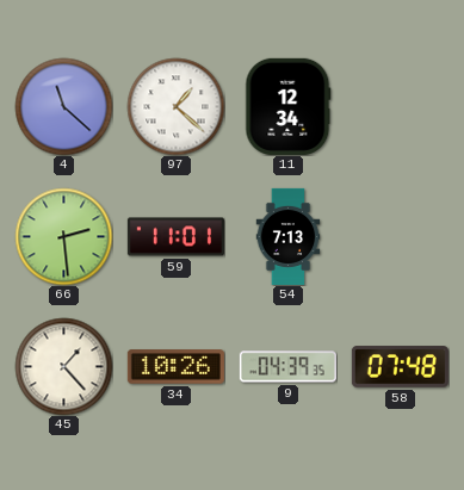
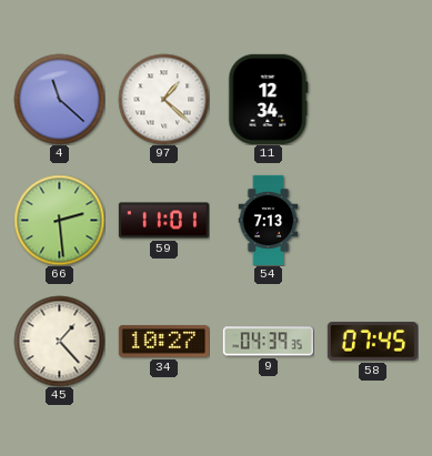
34: 10:26 -> 10:27 (163, 342)
58: 07:48 -> 07:45 (372, 342)
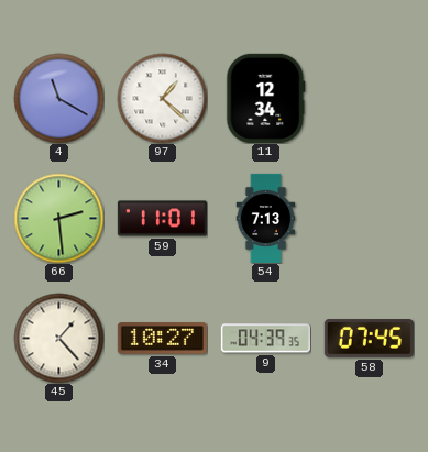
4: 11:22 -> 11:20 (58, 98)
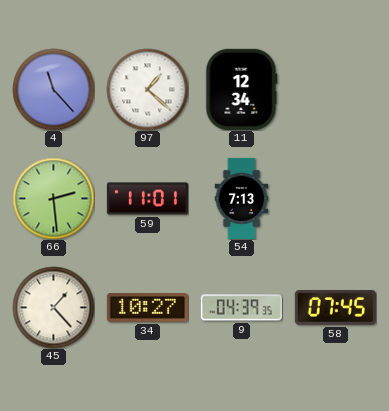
4: 11:20 -> 11:23 (53, 89)
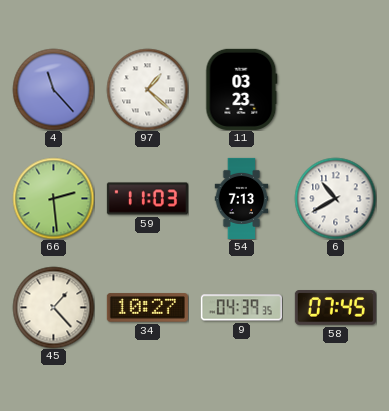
11: 12:34 -> 03:23 (242, 89)
59: 11:01 -> 11:03 (147, 199)
6: none -> 10:40 (335, 198)
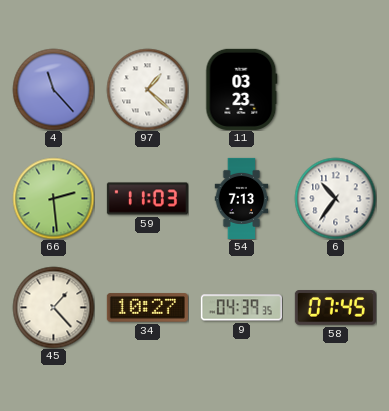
6: 10:40 -> 10:36 (335, 198)
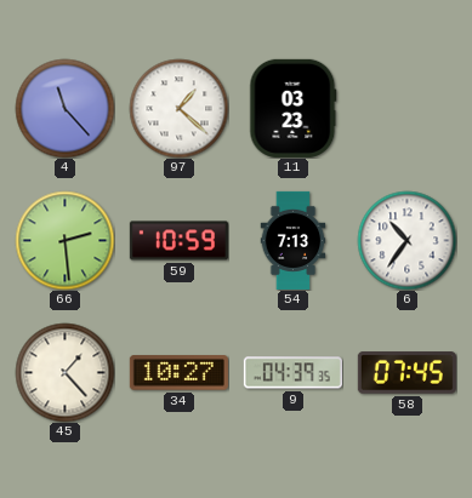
59: 11:03 -> 10:59 (178, 241)
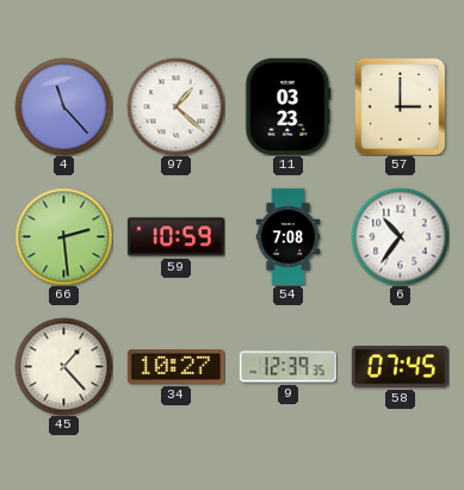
57: none -> 3:00 (401, 106)
54: 7:13 -> 7:08 (289, 236)
9: 04:39 -> 12:39 (287, 367)
